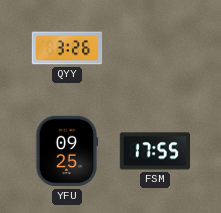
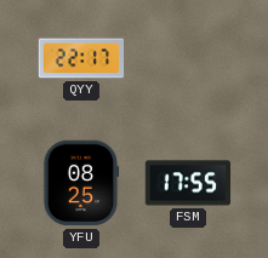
QYY: 3:26 -> 22:17 (81, 58)
YFU: 09:25 -> 08:25 (81, 183)
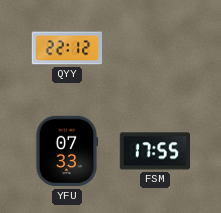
QYY: 22:17 -> 22:12 (67, 48)
YFU: 08:25 -> 07:33 (67, 151)
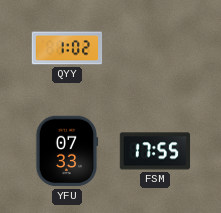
QYY: 22:12 -> 1:02 (67, 48)
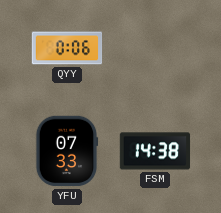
QYY: 1:02 -> 0:06 (67, 48)
FSM: 17:55 -> 14:38 (155, 151)
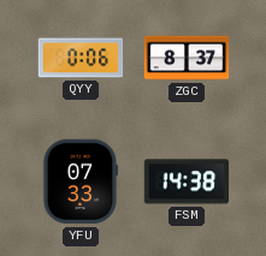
ZGC: none -> 8:37 (187, 58)
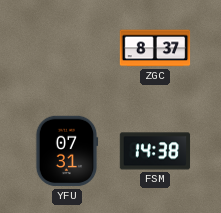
QYY: 0:06 -> none (81, 58)
YFU: 07:33 -> 07:31 (67, 151)
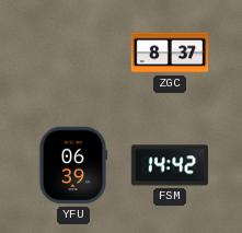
YFU: 07:31 -> 06:39 (73, 165)
FSM: 14:38 -> 14:42 (170, 165)
